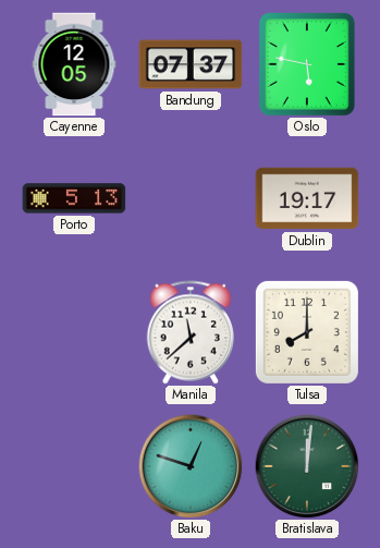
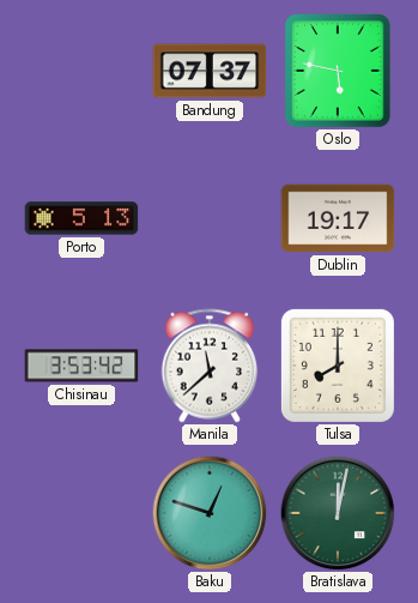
Cayenne: 12:05 -> none (74, 64)
Chisinau: none -> 3:53 (81, 366)
Bratislava: 12:01 -> 12:02 (338, 513)
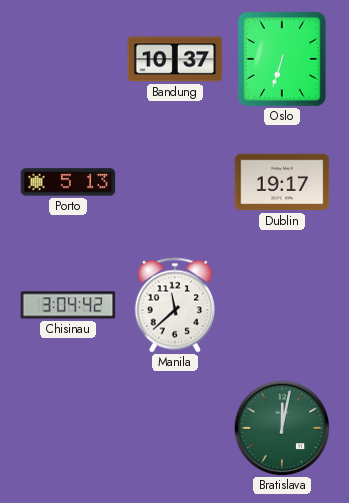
Bandung: 07:37 -> 10:37 (175, 59)
Oslo: 5:47 -> 6:33 (283, 59)
Chisinau: 3:53 -> 3:04 (68, 305)
Tulsa: 8:00 -> none (338, 366)
Baku: 12:48 -> none (210, 513)
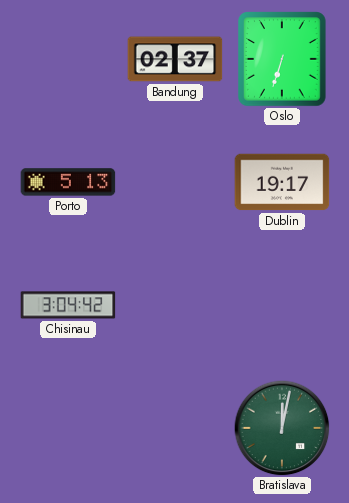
Bandung: 10:37 -> 02:37 (175, 59)
Manila: 11:38 -> none (175, 305)
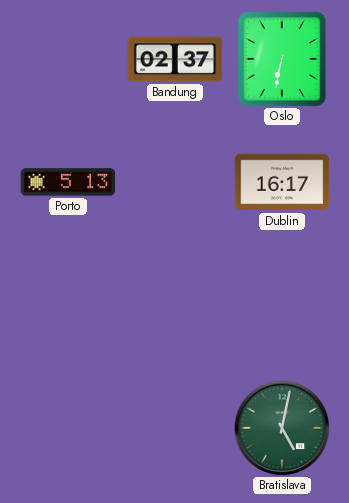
Oslo: 6:33 -> 6:32 (283, 59)
Dublin: 19:17 -> 16:17 (282, 182)
Chisinau: 3:04 -> none (68, 305)
Bratislava: 12:02 -> 5:02 (282, 428)
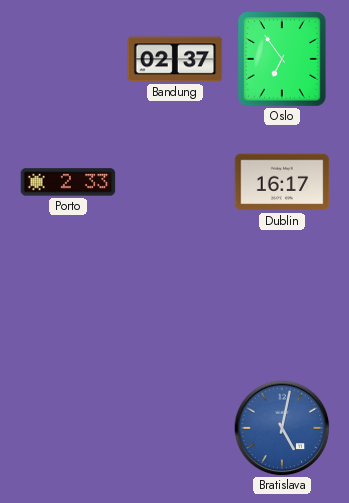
Oslo: 6:32 -> 6:54 (283, 59)
Porto: 5:13 -> 2:33 (68, 182)
Bratislava dial: green -> blue (282, 428)
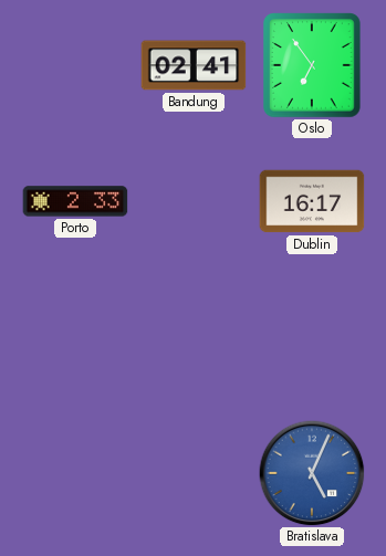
Bandung: 02:37 -> 02:41 (194, 65)
Bratislava: 5:02 -> 5:04 (312, 473)
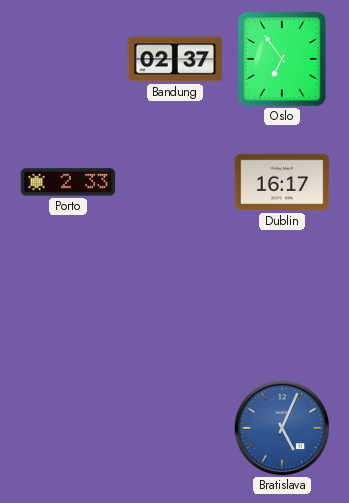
Bandung: 02:41 -> 02:37 (175, 59)
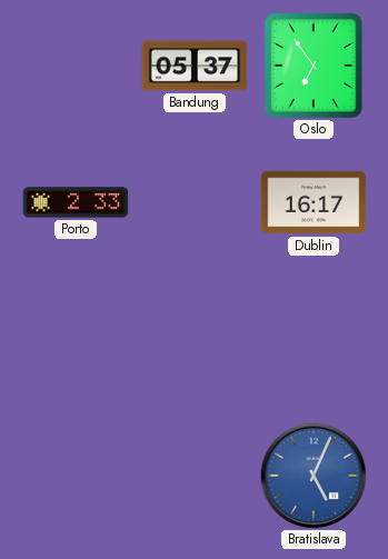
Bandung: 02:37 -> 05:37 (195, 66)
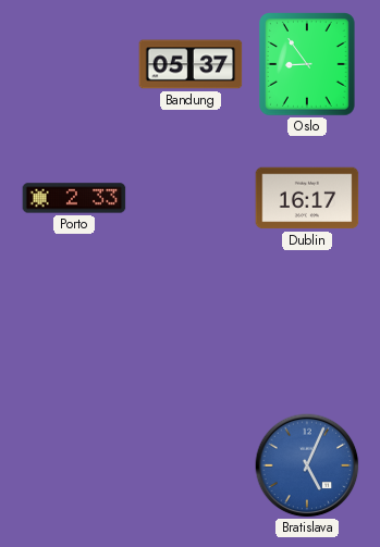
Oslo: 6:54 -> 8:54 (308, 64)
